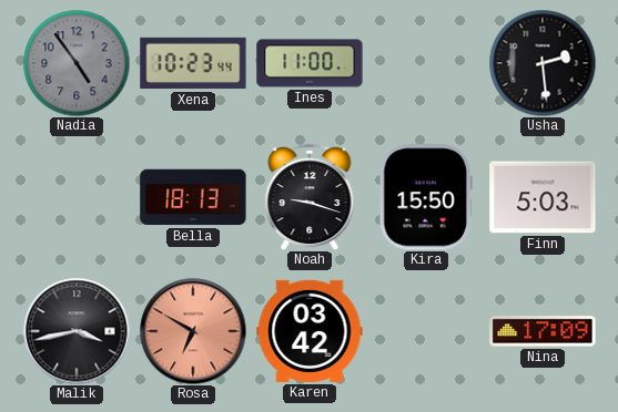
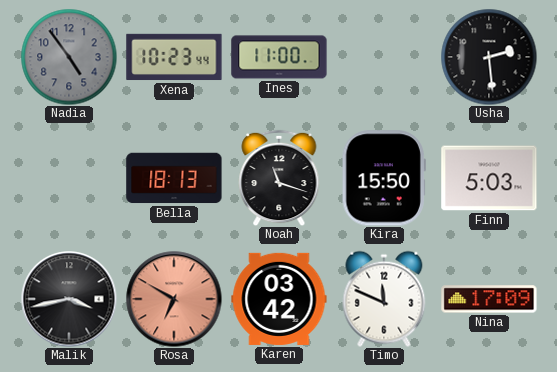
Noah: 9:18 -> 11:18 (279, 178)
Timo: none -> 11:49 (384, 299)
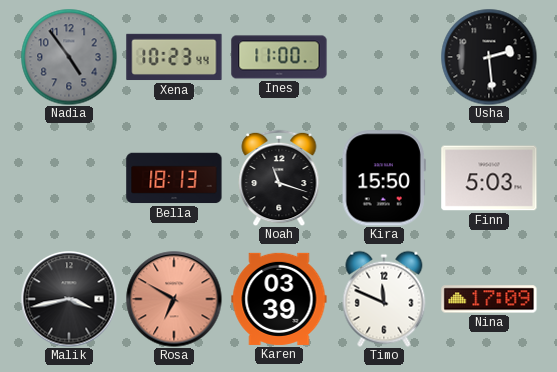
Karen: 03:42 -> 03:39 (279, 299)
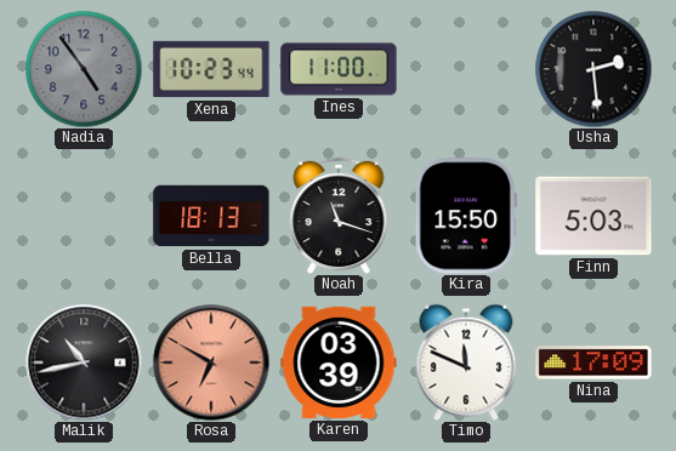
Malik: 3:43 -> 10:43 (84, 362)
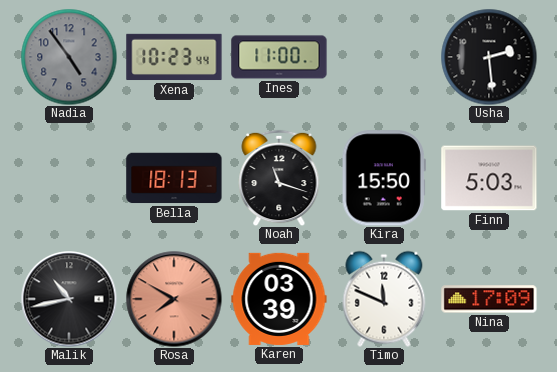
Rosa: 6:50 -> 7:50 (174, 299)
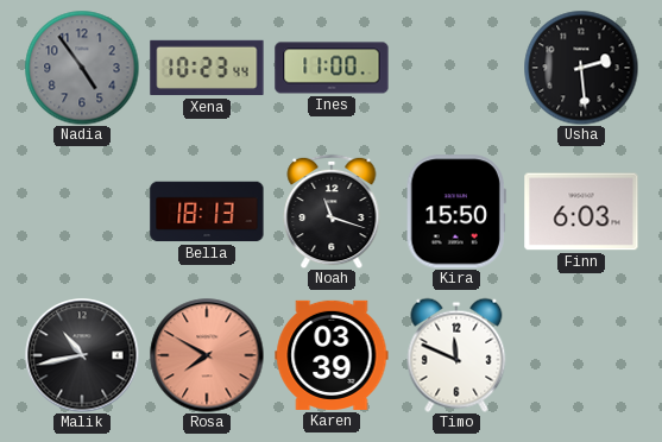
Finn: 5:03 -> 6:03 (581, 211)
Nina: 17:09 -> none (489, 299)
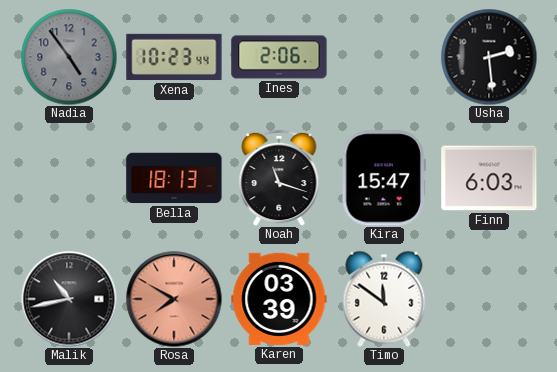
Ines: 11:00 -> 2:06 (279, 57)
Kira: 15:50 -> 15:47 (384, 178)
Timo: 11:49 -> 11:51 (384, 299)
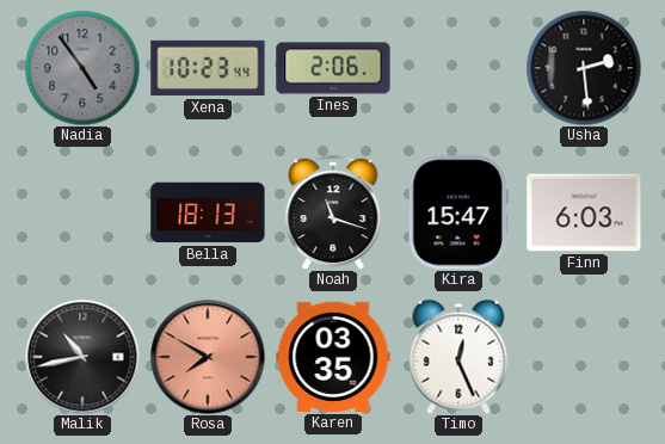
Karen: 03:39 -> 03:35 (333, 357)
Timo: 11:51 -> 12:26 (458, 357)
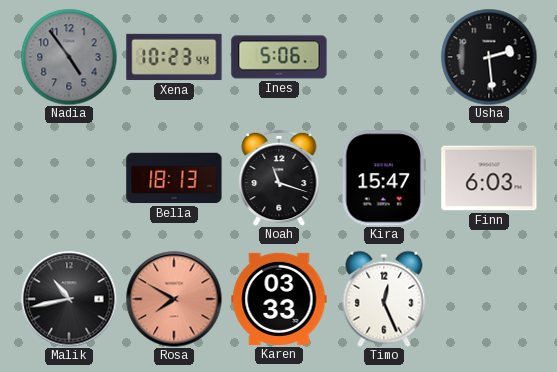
Ines: 2:06 -> 5:06 (279, 57)
Karen: 03:35 -> 03:33 (279, 299)
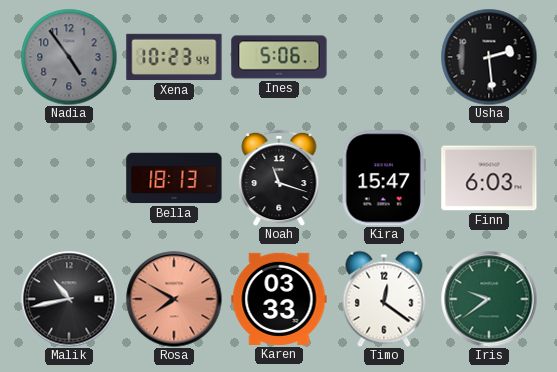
Timo: 12:26 -> 12:21 (384, 299)
Iris: none -> 9:39 (489, 299)
